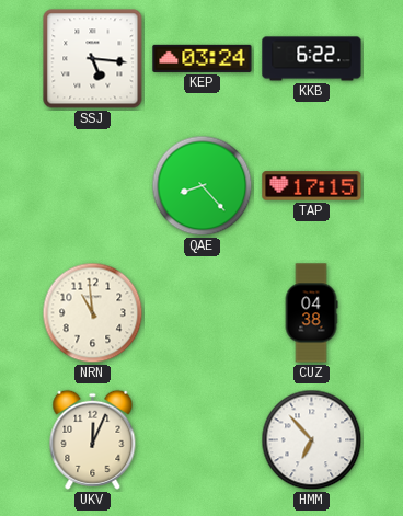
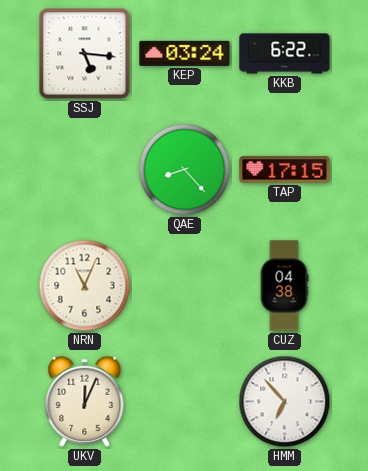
NRN: 10:59 -> 11:04 (85, 286)
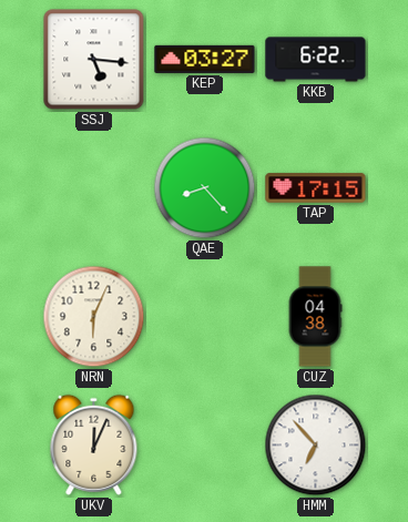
KEP: 03:24 -> 03:27 (205, 59)
NRN: 11:04 -> 6:04 (94, 317)
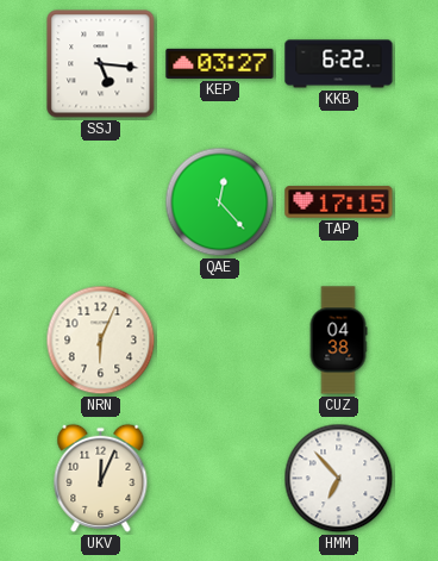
QAE: 8:23 -> 12:23 (220, 202)
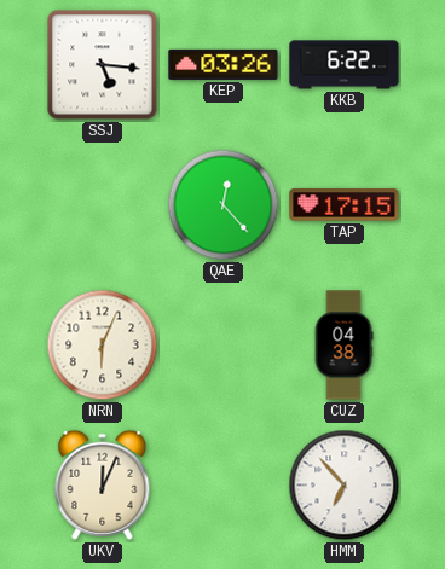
KEP: 03:27 -> 03:26 (224, 64)
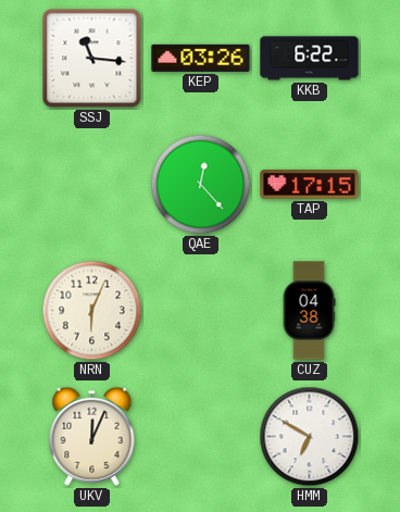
SSJ: 5:16 -> 11:16 (92, 59)
HMM: 6:53 -> 6:50 (310, 437)
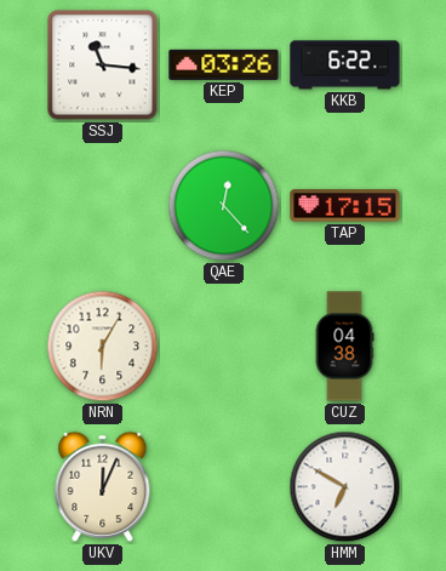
NRN: 6:04 -> 6:05 (103, 347)
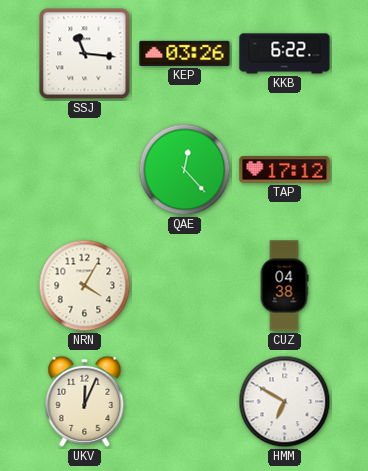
TAP: 17:15 -> 17:12 (285, 170)
NRN: 6:05 -> 4:05 (85, 286)
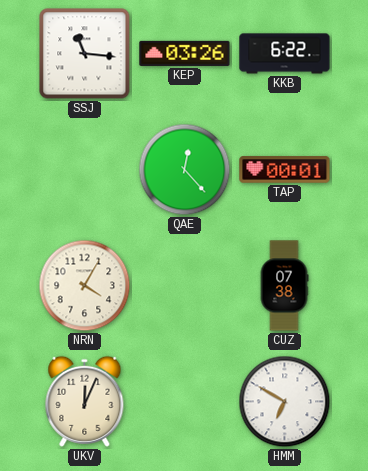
TAP: 17:12 -> 00:01 (285, 170)
CUZ: 04:38 -> 07:38 (284, 286)
